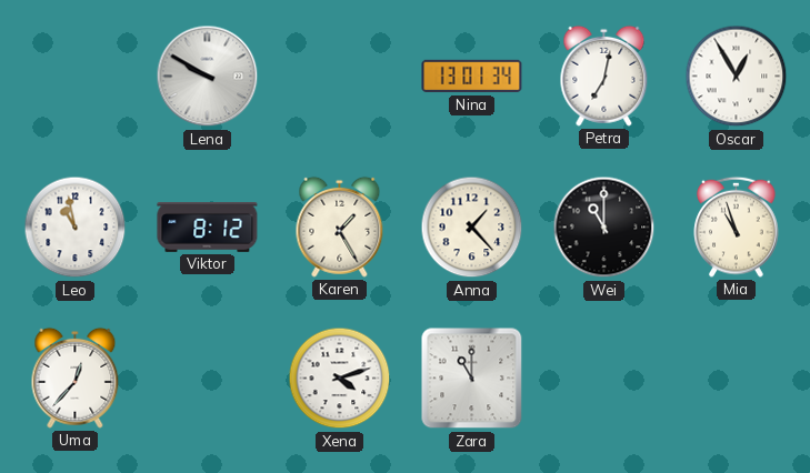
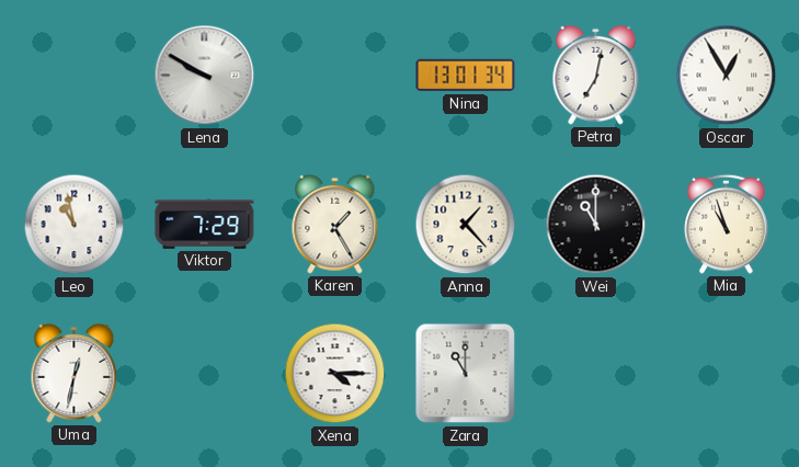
Viktor: 8:12 -> 7:29 (205, 224)
Uma: 12:37 -> 12:32 (75, 373)
Xena: 4:12 -> 4:15 (335, 374)
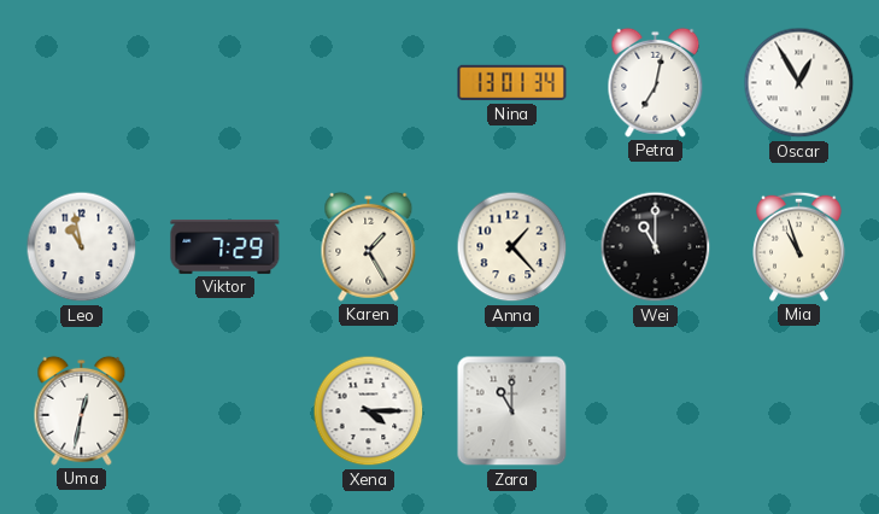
Lena: 9:50 -> none (205, 76)
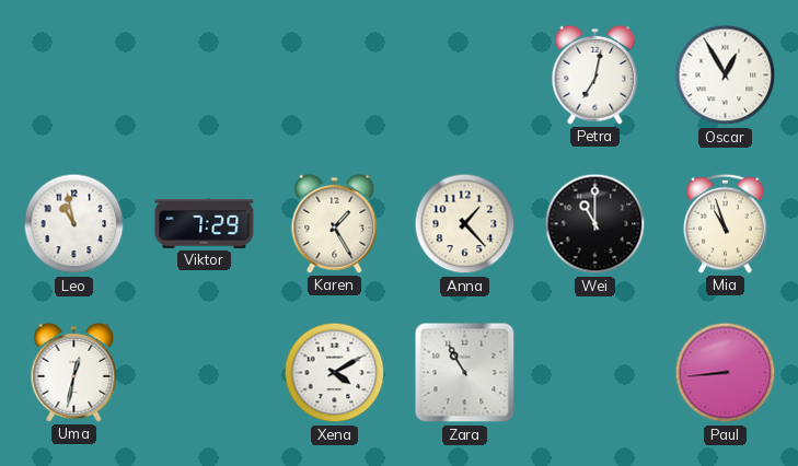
Nina: 13:01 -> none (512, 83)
Xena: 4:15 -> 4:10 (335, 373)
Zara: 11:00 -> 10:55 (465, 373)
Paul: none -> 8:44 (726, 373)
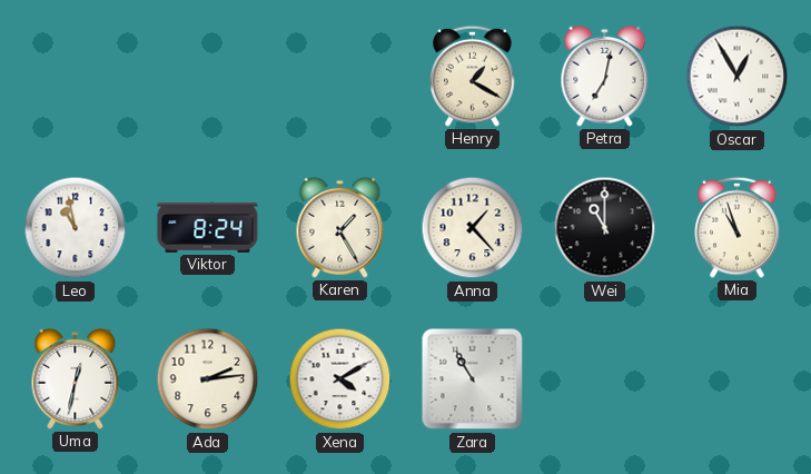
Henry: none -> 1:20 (473, 76)
Viktor: 7:29 -> 8:24 (208, 227)
Ada: none -> 2:14 (208, 379)
Paul: 8:44 -> none (726, 373)
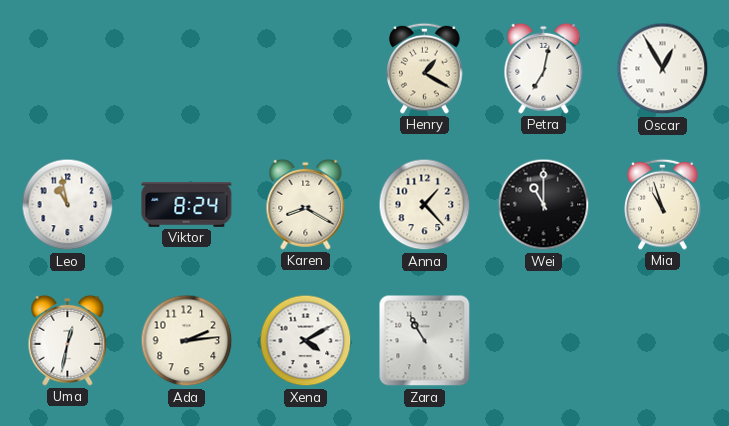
Karen: 1:25 -> 8:20 (306, 204)
